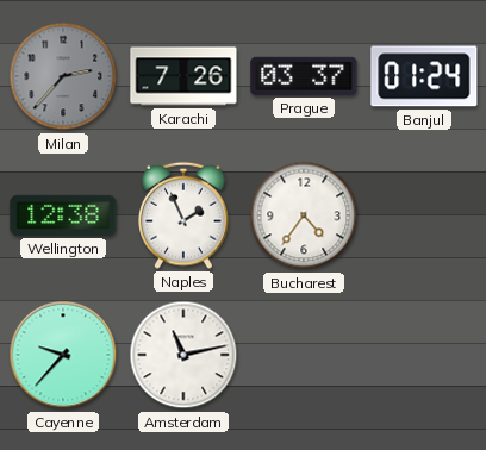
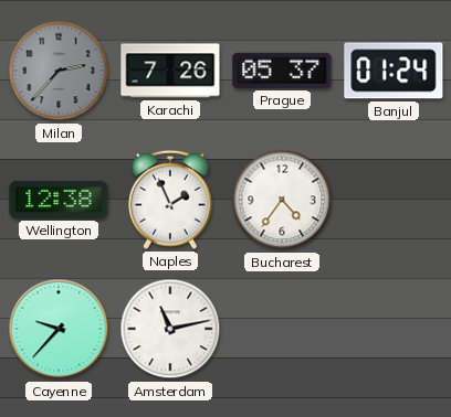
Prague: 03:37 -> 05:37 (282, 71)
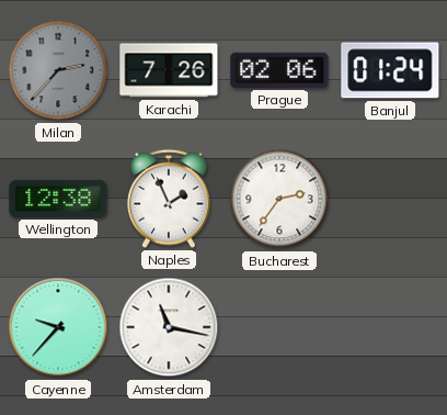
Prague: 05:37 -> 02:06 (279, 70)
Bucharest: 4:36 -> 2:36 (279, 199)
Amsterdam: 11:13 -> 11:17 (169, 327)
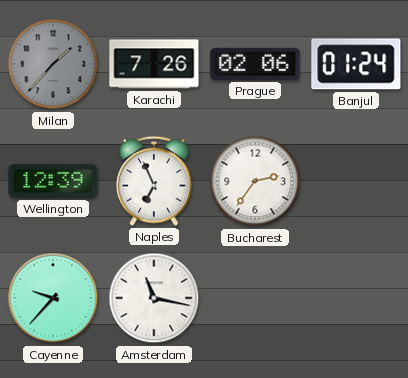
Milan: 2:37 -> 1:37 (53, 64)
Wellington: 12:38 -> 12:39 (53, 181)
Naples: 1:56 -> 6:56 (154, 181)
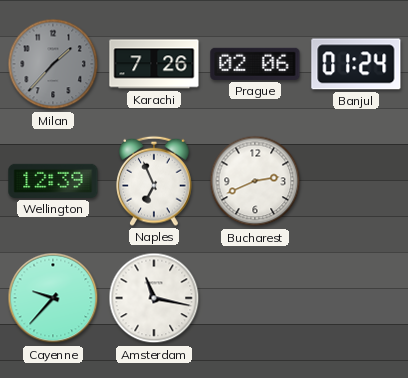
Bucharest: 2:36 -> 2:41 (255, 181)
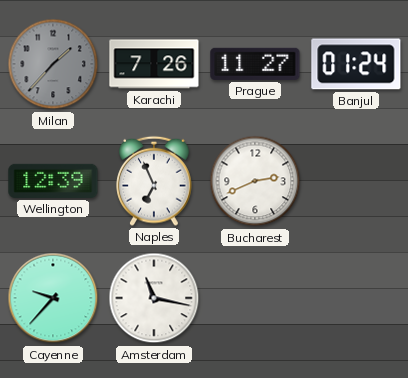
Prague: 02:06 -> 11:27 (255, 64)
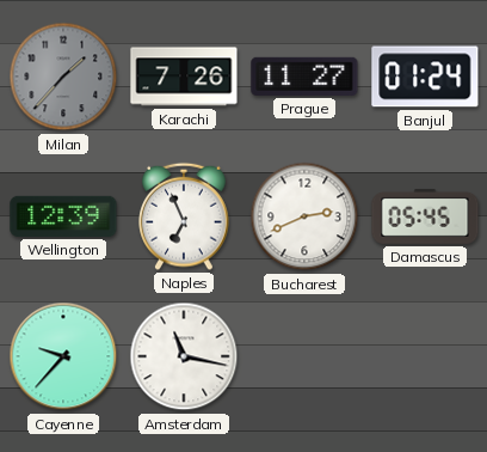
Damascus: none -> 05:45 (425, 216)
